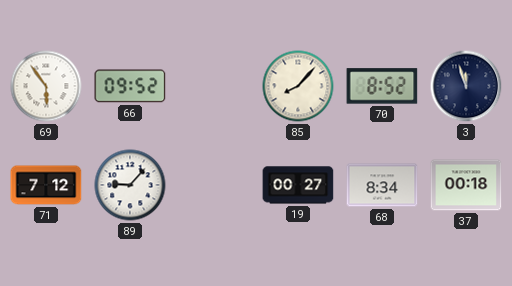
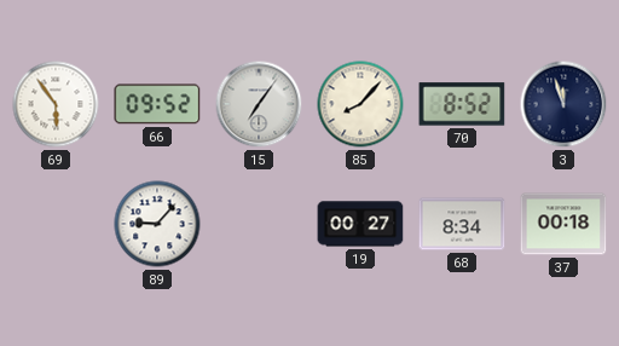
15: none -> 7:06 (259, 104)
71: 7:12 -> none (46, 185)
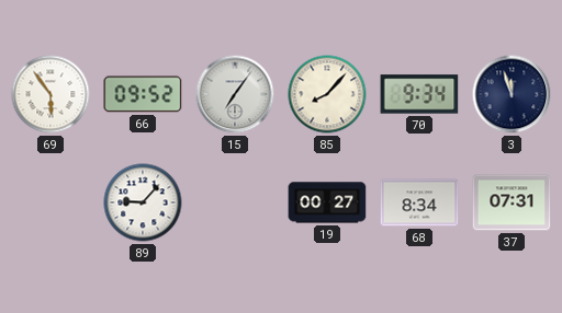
70: 8:52 -> 9:34 (419, 94)
37: 00:18 -> 07:31 (512, 202)
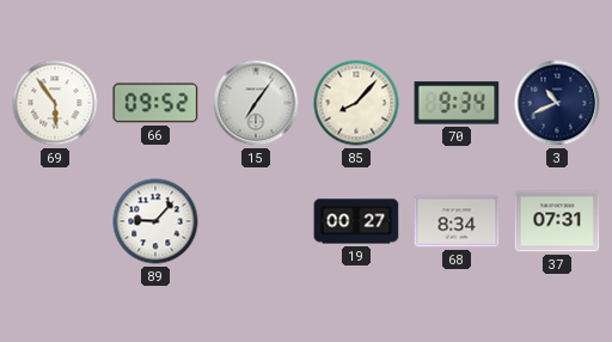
3: 11:57 -> 10:41 (557, 103)
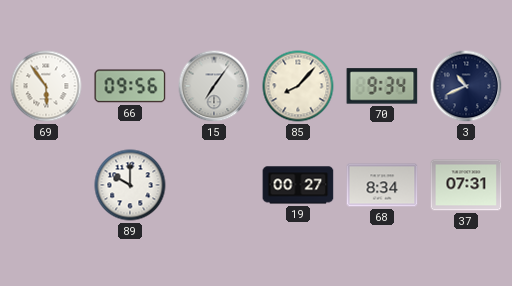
66: 09:52 -> 09:56 (130, 86)
89: 9:07 -> 10:00 (130, 185)
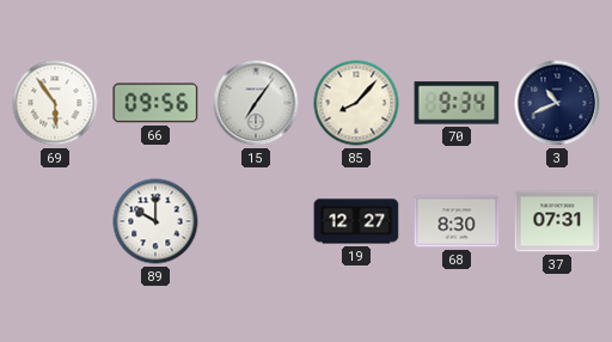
19: 00:27 -> 12:27 (356, 221)
68: 8:34 -> 8:30 (457, 221)
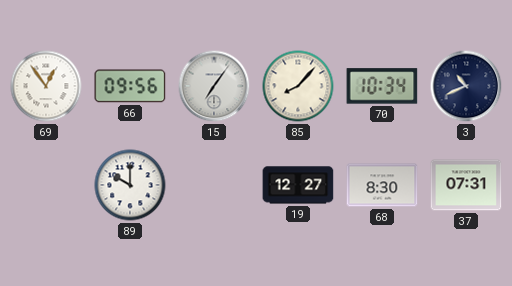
69: 5:54 -> 12:54 (46, 86)
70: 9:34 -> 10:34 (382, 86)
